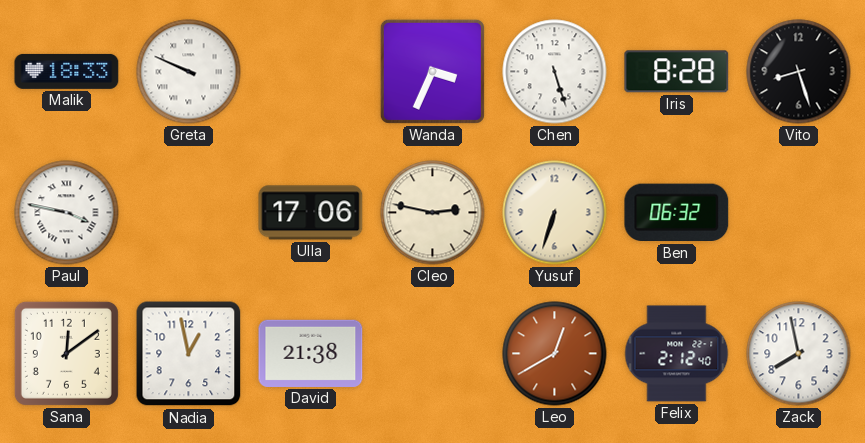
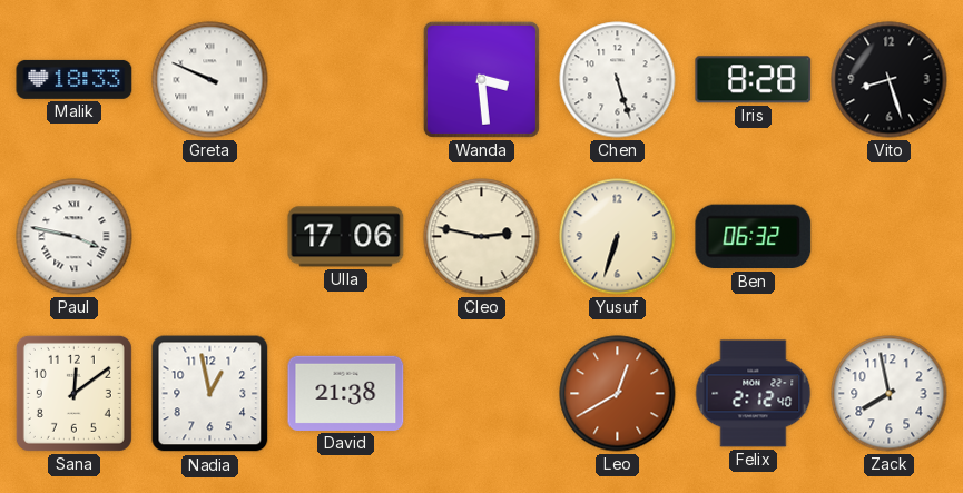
Wanda: 3:34 -> 3:29 (481, 79)
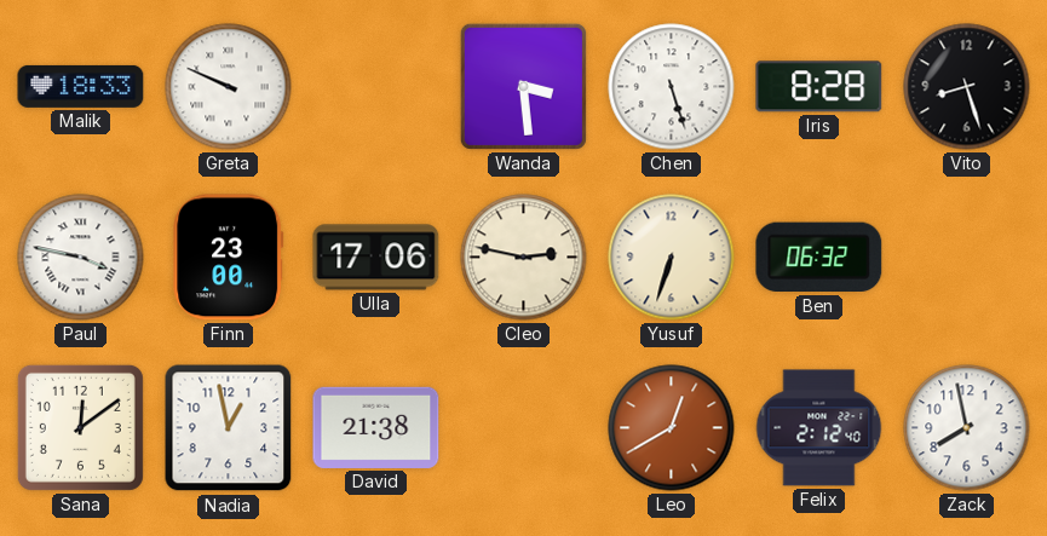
Finn: none -> 23:00 (229, 258)
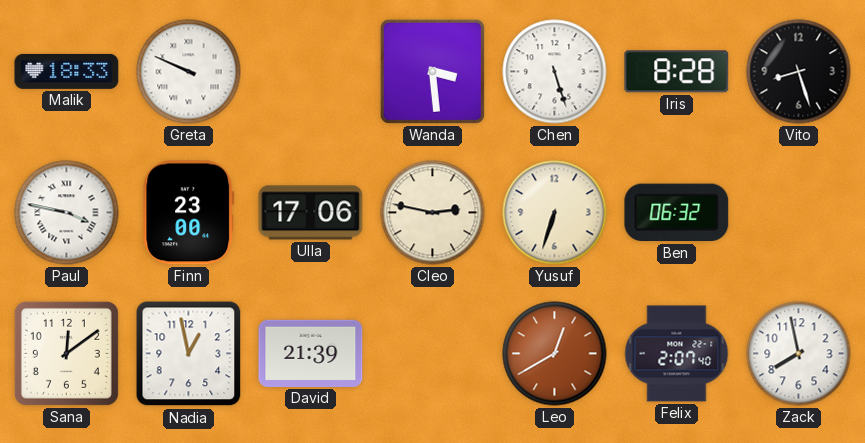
David: 21:38 -> 21:39 (311, 353)
Felix: 2:12 -> 2:07 (677, 354)
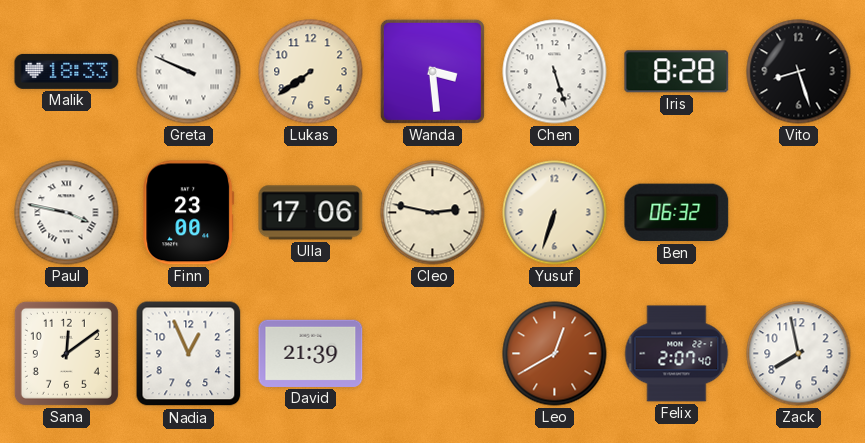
Lukas: none -> 7:39 (311, 72)
Nadia: 12:58 -> 12:56 (189, 354)
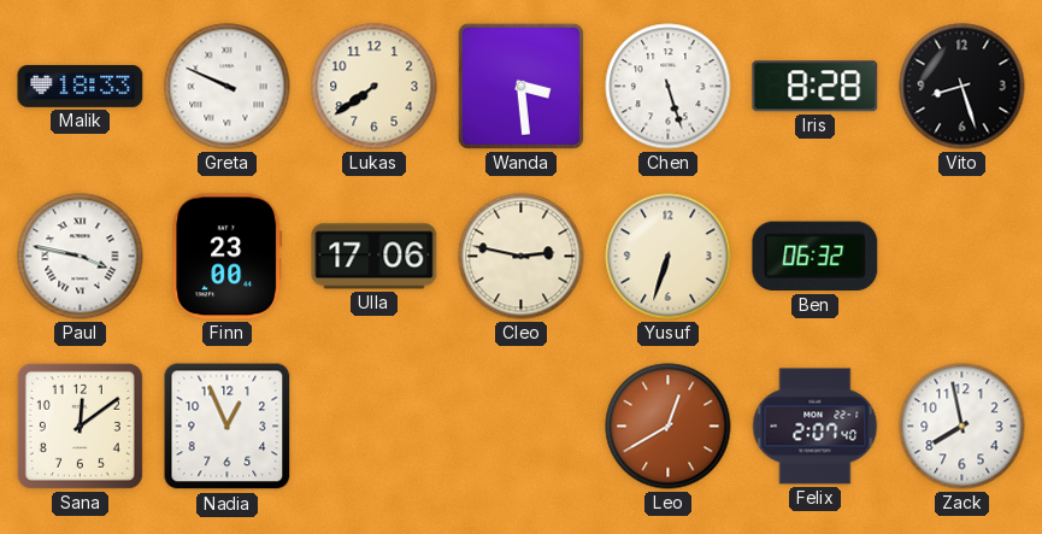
David: 21:39 -> none (311, 353)
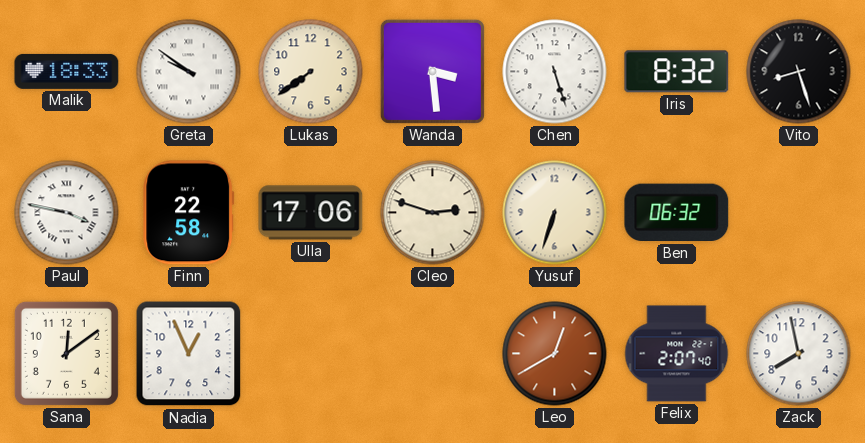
Greta: 9:49 -> 9:51 (189, 72)
Iris: 8:28 -> 8:32 (677, 72)
Finn: 23:00 -> 22:58 (189, 213)
Cleo: 2:47 -> 2:48 (433, 213)
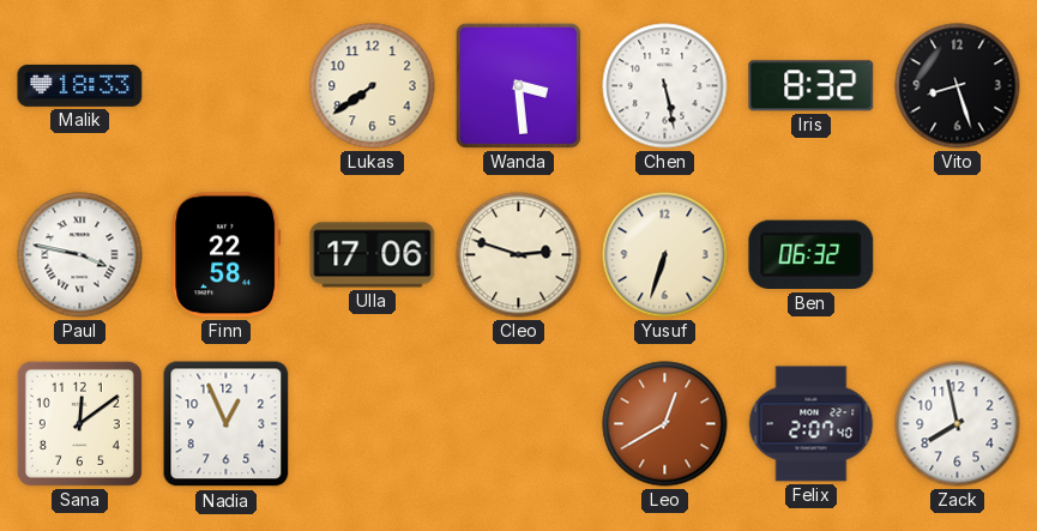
Greta: 9:51 -> none (189, 72)
Chen: 5:27 -> 5:28 (665, 86)
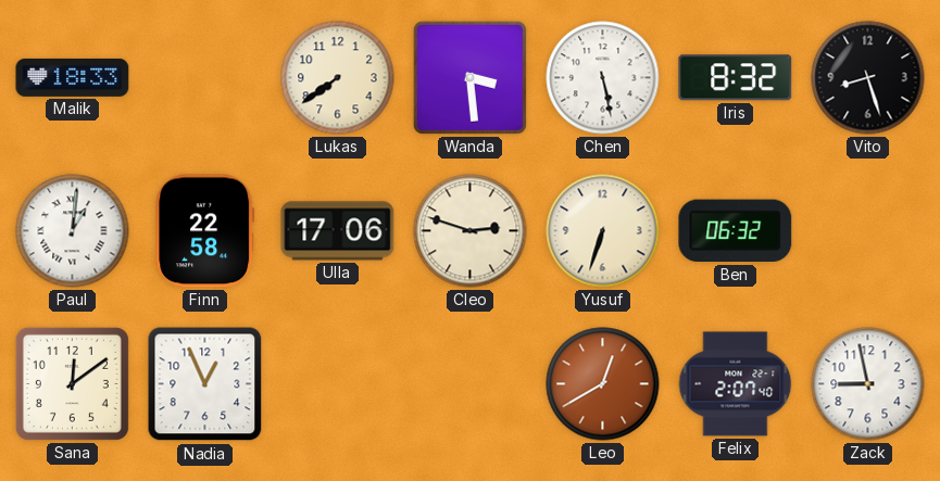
Paul: 3:47 -> 1:01 (73, 231)
Zack: 7:58 -> 8:58 (868, 384)
